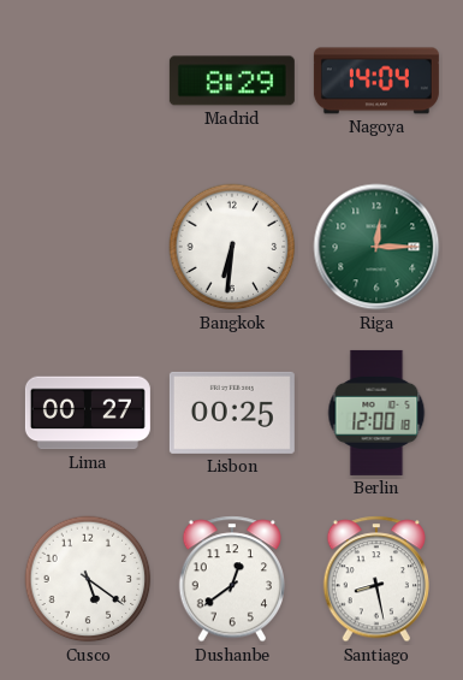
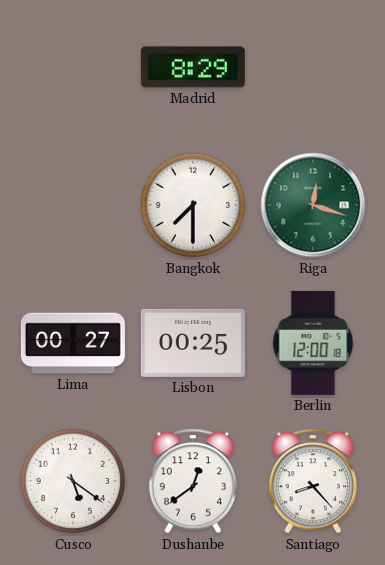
Nagoya: 14:04 -> none (376, 81)
Bangkok: 6:31 -> 7:30 (193, 205)
Riga: 12:15 -> 12:18 (313, 205)
Santiago: 8:28 -> 8:23 (312, 481)
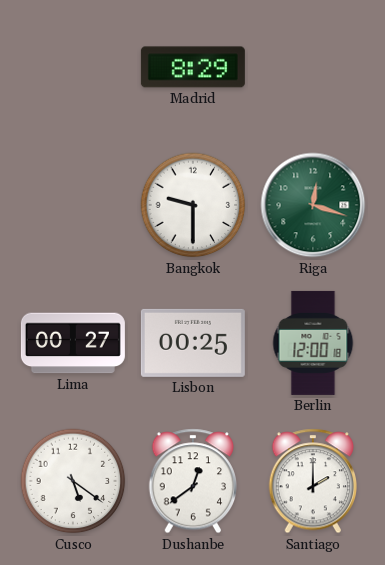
Bangkok: 7:30 -> 9:30 (193, 205)
Santiago: 8:23 -> 2:00 (312, 481)
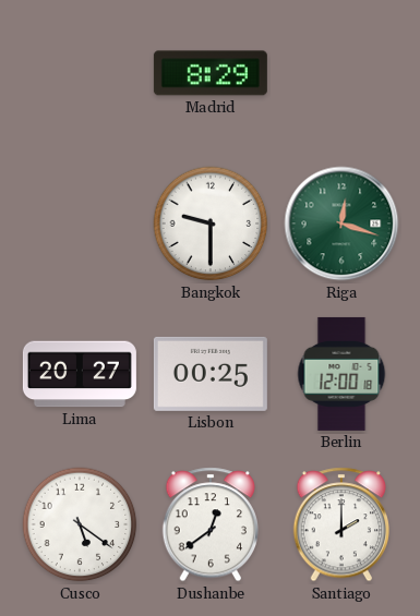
Lima: 00:27 -> 20:27 (80, 374)
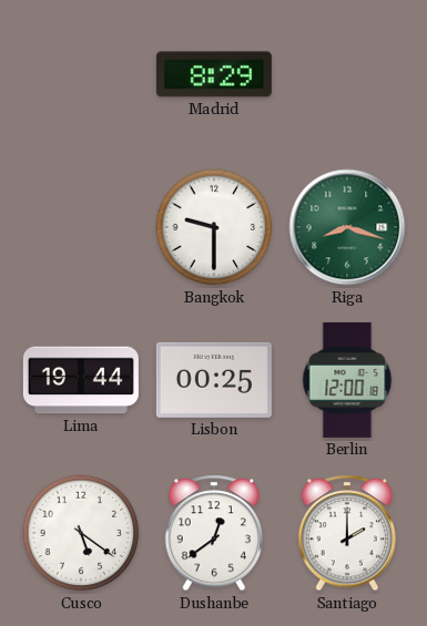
Riga: 12:18 -> 8:18 (347, 227)
Lima: 20:27 -> 19:44 (81, 380)
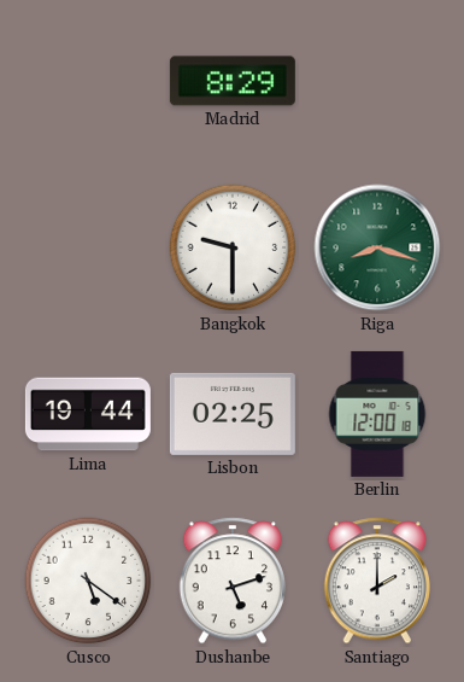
Lisbon: 00:25 -> 02:25 (233, 414)
Dushanbe: 12:39 -> 5:12 (231, 581)
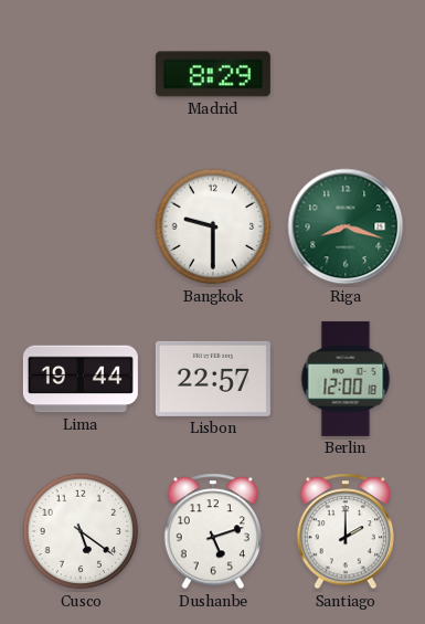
Lisbon: 02:25 -> 22:57 (213, 379)
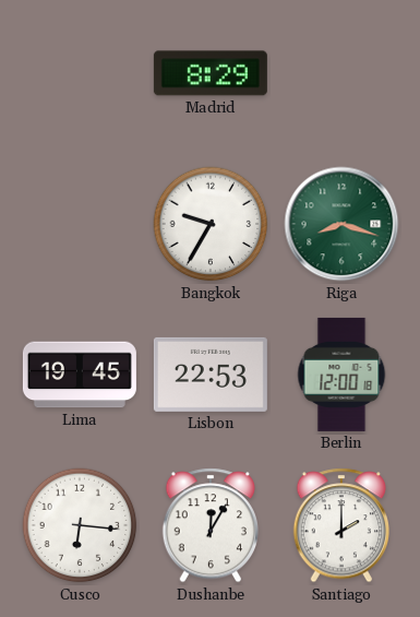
Bangkok: 9:30 -> 9:35 (211, 224)
Lima: 19:44 -> 19:45 (80, 375)
Lisbon: 22:57 -> 22:53 (211, 375)
Cusco: 5:21 -> 6:16 (80, 525)
Dushanbe: 5:12 -> 12:05 (209, 525)
